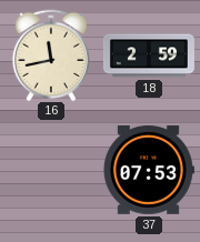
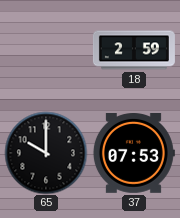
16: 11:43 -> none (51, 56)
65: none -> 10:00 (46, 153)
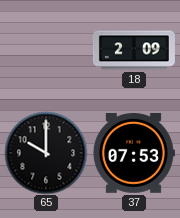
18: 2:59 -> 2:09 (134, 50)
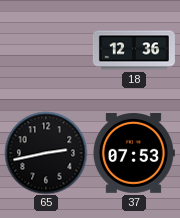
18: 2:09 -> 12:36 (134, 50)
65: 10:00 -> 2:43 (46, 153)
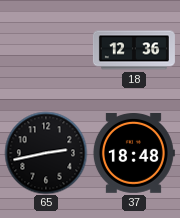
37: 07:53 -> 18:48 (134, 154)
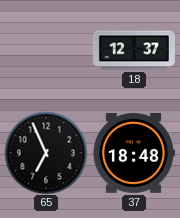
18: 12:36 -> 12:37 (134, 50)
65: 2:43 -> 6:56 (46, 153)
